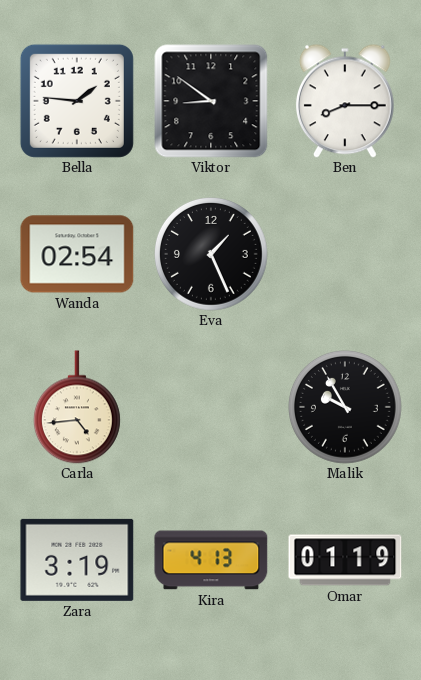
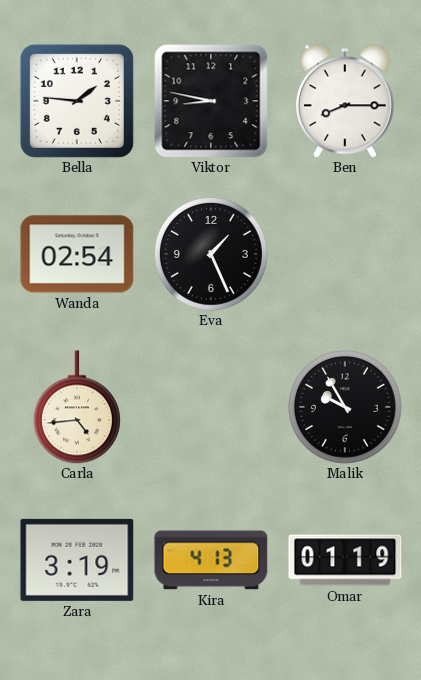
Viktor: 8:51 -> 8:47 (211, 101)
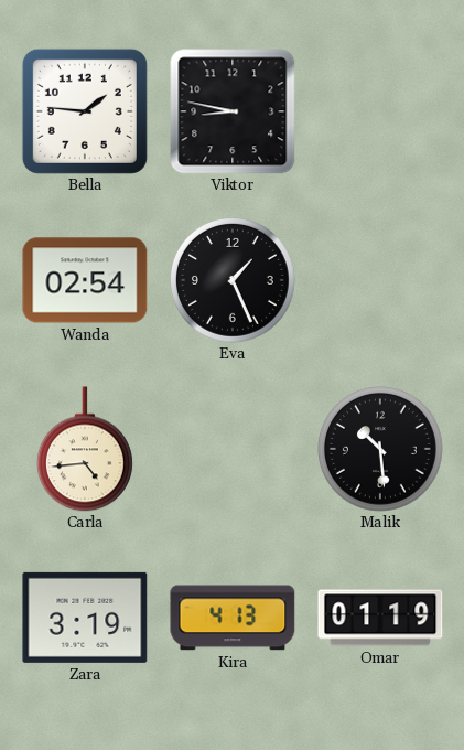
Ben: 8:15 -> none (345, 101)
Malik: 9:55 -> 10:29 (381, 450)
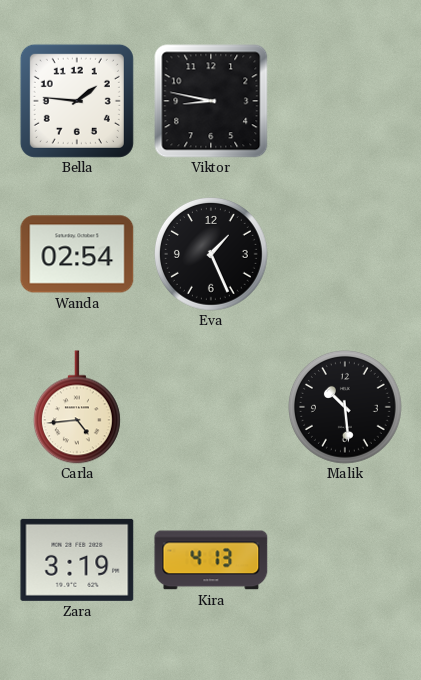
Omar: 01:19 -> none (380, 618)
